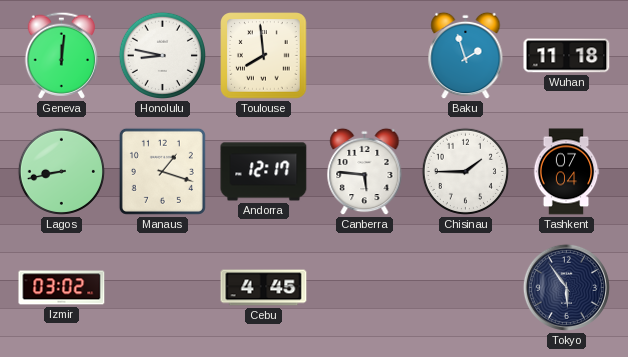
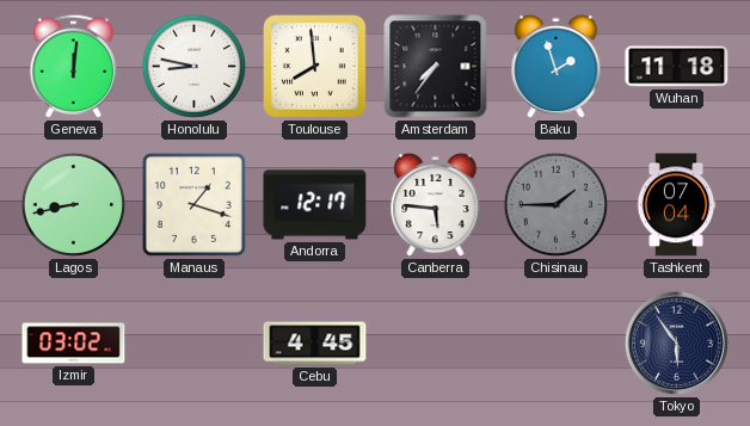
Amsterdam: none -> 7:36 (436, 67)
Chisinau dial: white -> grey (555, 204)
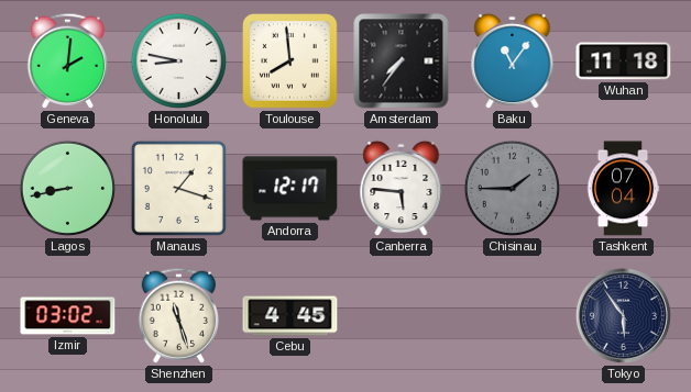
Geneva: 12:01 -> 2:01 (67, 60)
Baku: 1:57 -> 11:06 (513, 61)
Shenzhen: none -> 11:27 (178, 315)
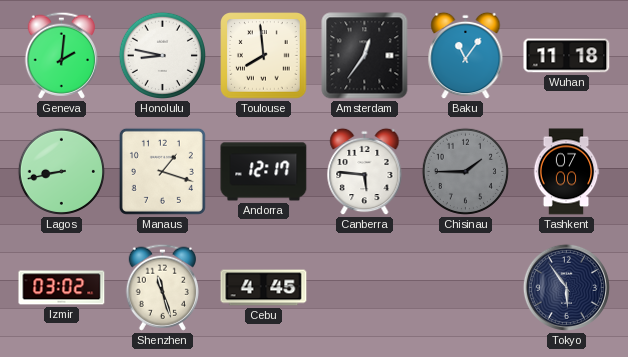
Amsterdam: 7:36 -> 12:36 (365, 56)
Tashkent: 07:04 -> 07:00 (566, 172)
